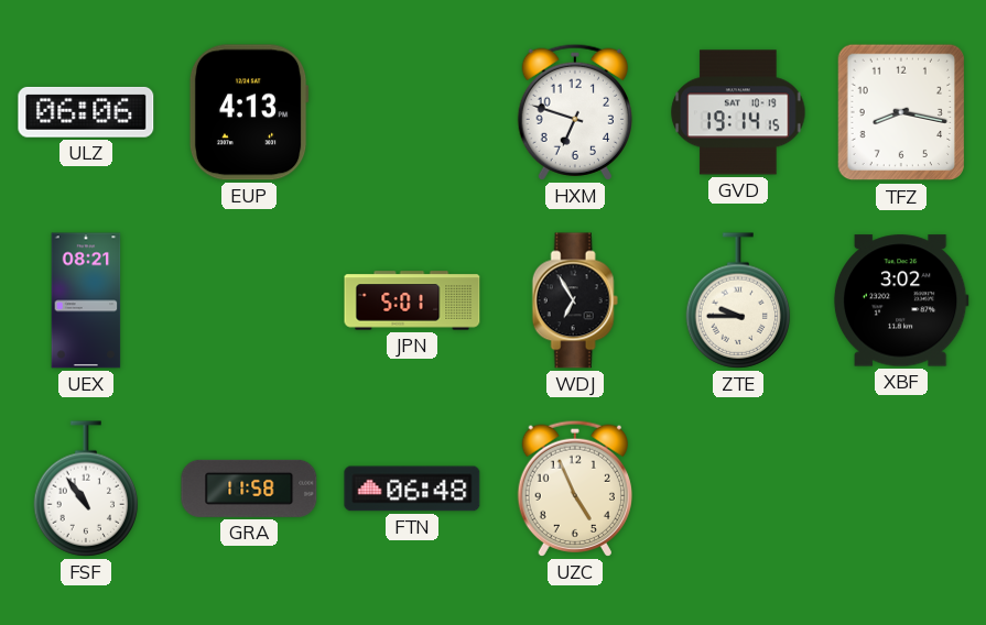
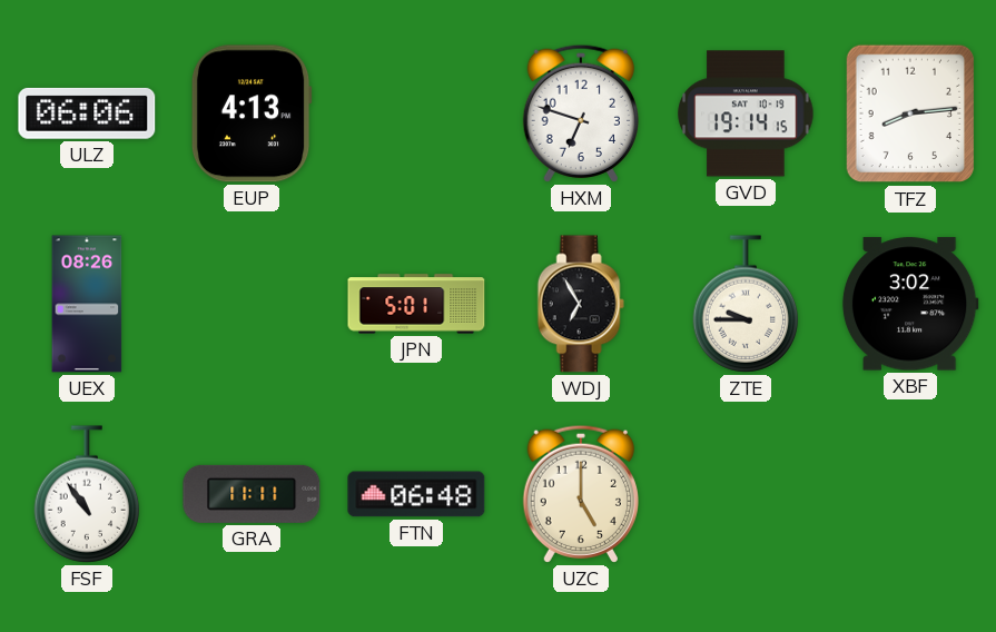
TFZ: 8:17 -> 8:14 (910, 113)
UEX: 08:21 -> 08:26 (87, 304)
GRA: 11:58 -> 11:11 (252, 494)
UZC: 4:56 -> 5:00 (580, 494)
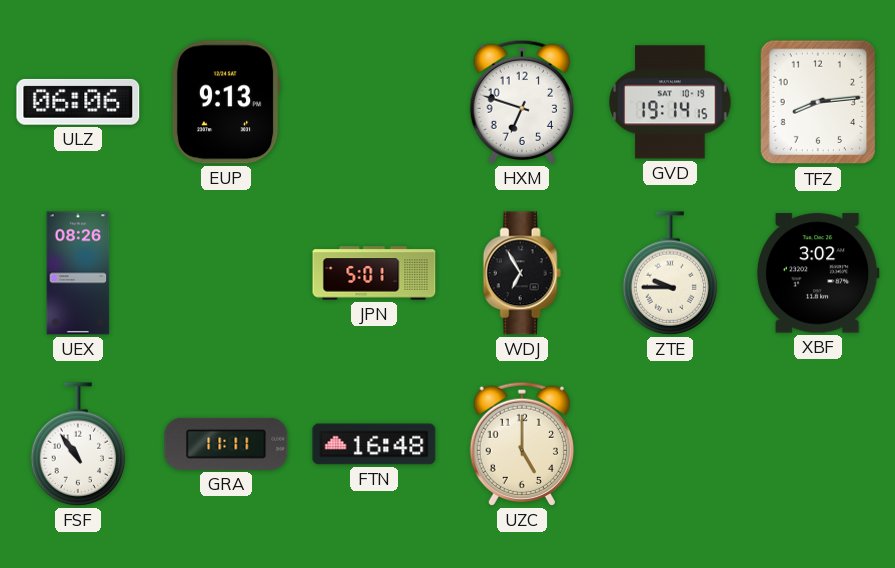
EUP: 4:13 -> 9:13 (226, 102)
FTN: 06:48 -> 16:48 (374, 444)
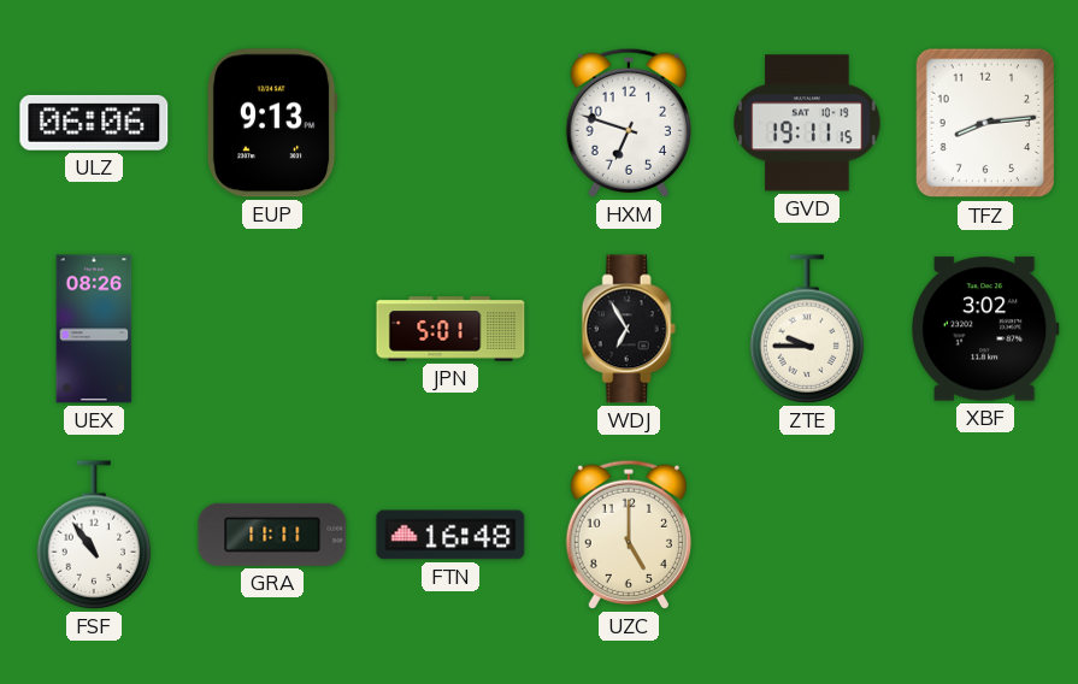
GVD: 19:14 -> 19:11 (807, 123)
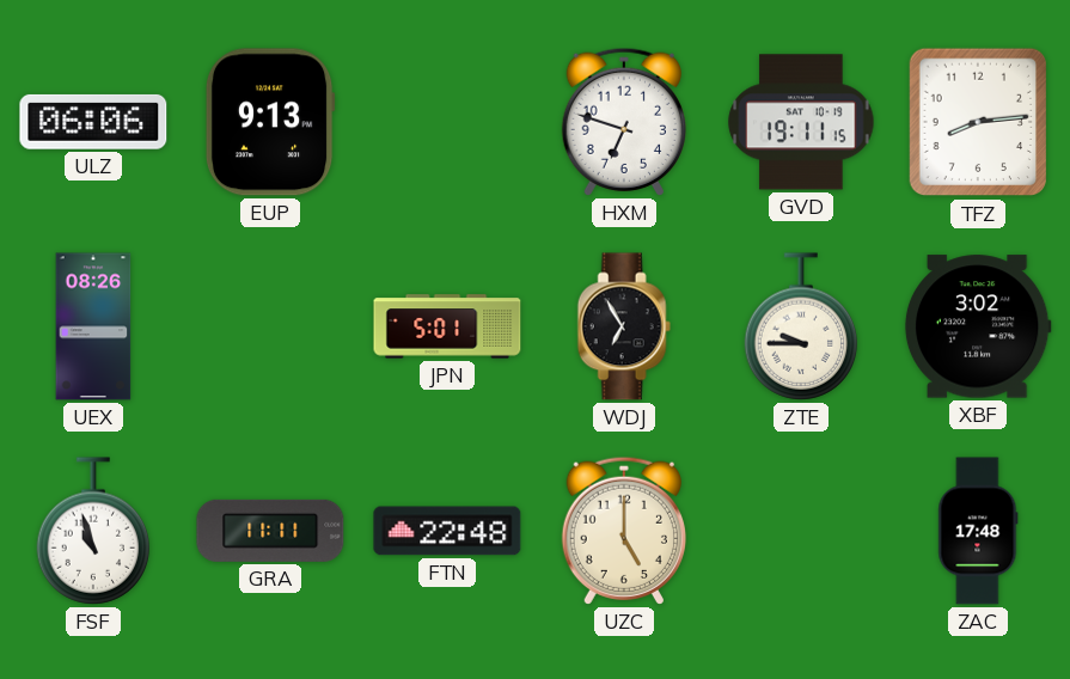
FSF: 10:54 -> 10:57 (93, 531)
FTN: 16:48 -> 22:48 (447, 531)
ZAC: none -> 17:48 (978, 531)
